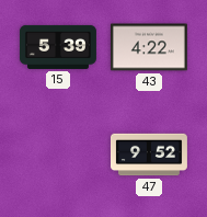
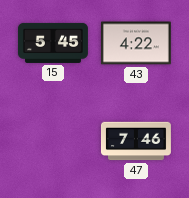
15: 5:39 -> 5:45 (53, 43)
47: 9:52 -> 7:46 (136, 141)
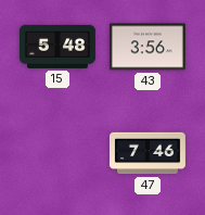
15: 5:45 -> 5:48 (57, 47)
43: 4:22 -> 3:56 (148, 47)
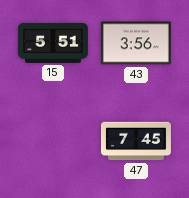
15: 5:48 -> 5:51 (53, 43)
47: 7:46 -> 7:45 (136, 141)
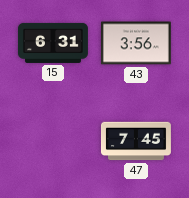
15: 5:51 -> 6:31 (53, 43)
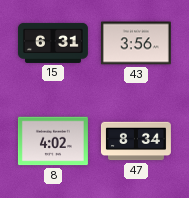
8: none -> 4:02 (53, 141)
47: 7:45 -> 8:34 (136, 141)
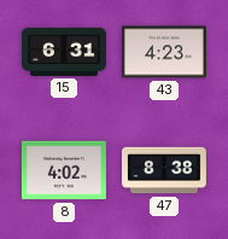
43: 3:56 -> 4:23 (164, 52)
47: 8:34 -> 8:38 (164, 170)
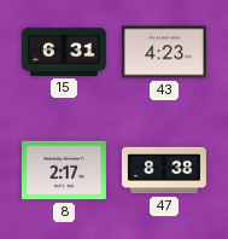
8: 4:02 -> 2:17 (64, 170)
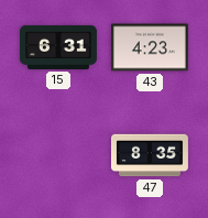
8: 2:17 -> none (64, 170)
47: 8:38 -> 8:35 (150, 155)
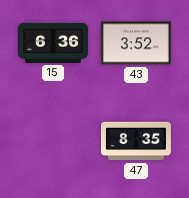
15: 6:31 -> 6:36 (53, 43)
43: 4:23 -> 3:52 (136, 43)
